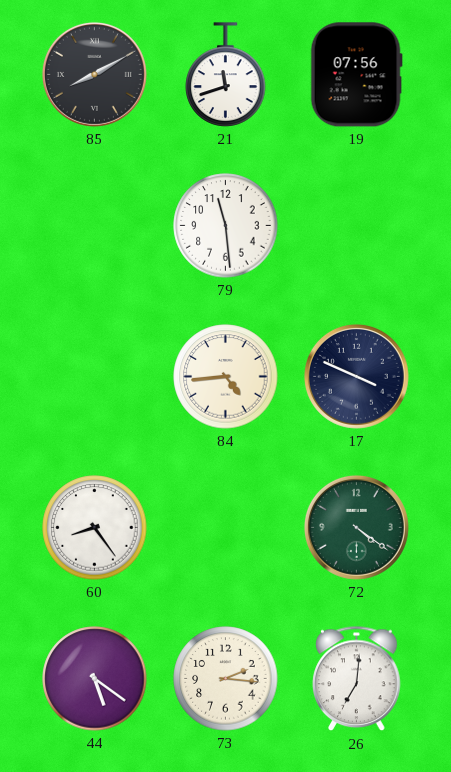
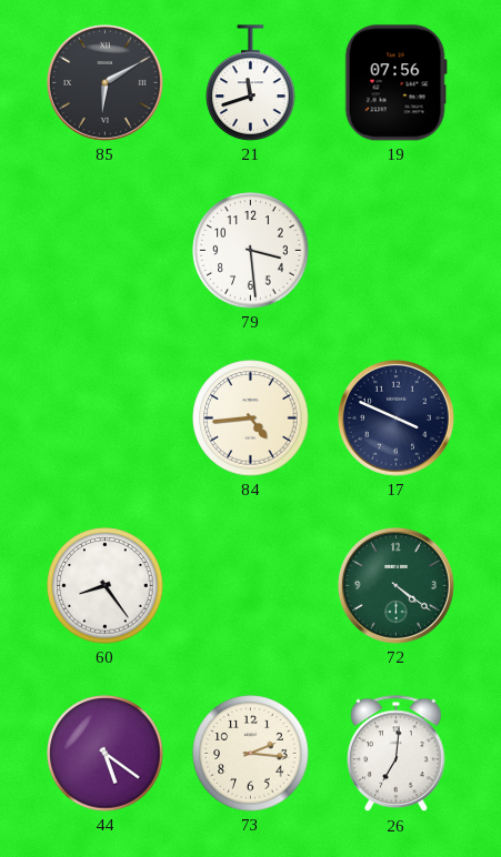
85: 8:10 -> 6:10 (104, 82)
79: 11:29 -> 3:29 (251, 251)
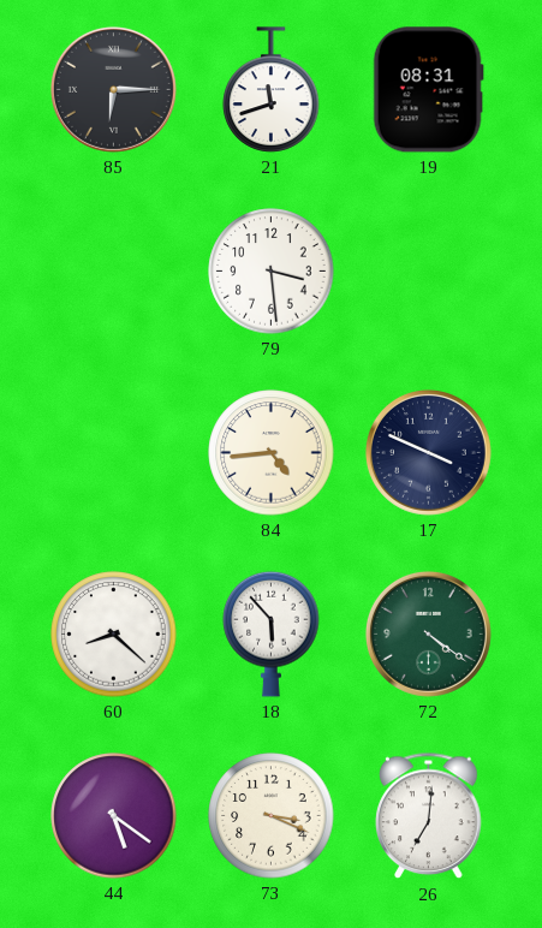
85: 6:10 -> 6:15 (113, 89)
19: 07:56 -> 08:31 (428, 90)
60: 8:24 -> 8:22 (114, 635)
18: none -> 5:53 (272, 633)
73: 2:16 -> 3:19 (272, 816)
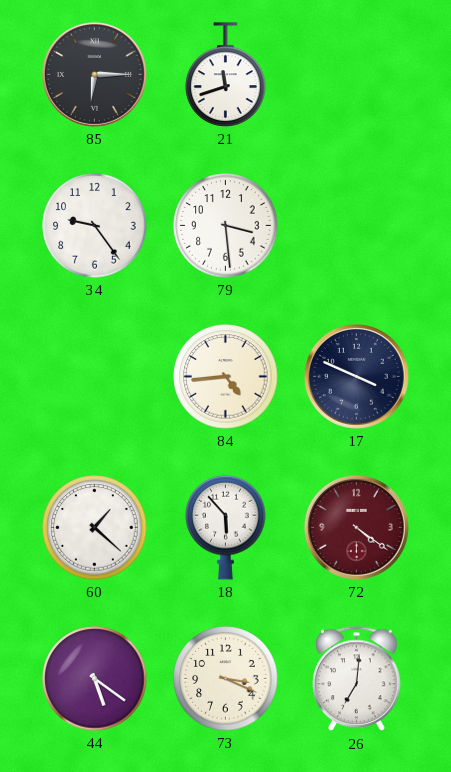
19: 08:31 -> none (428, 90)
34: none -> 9:24 (95, 226)
60: 8:22 -> 1:22 (95, 528)
72 dial: green -> burgundy (356, 527)
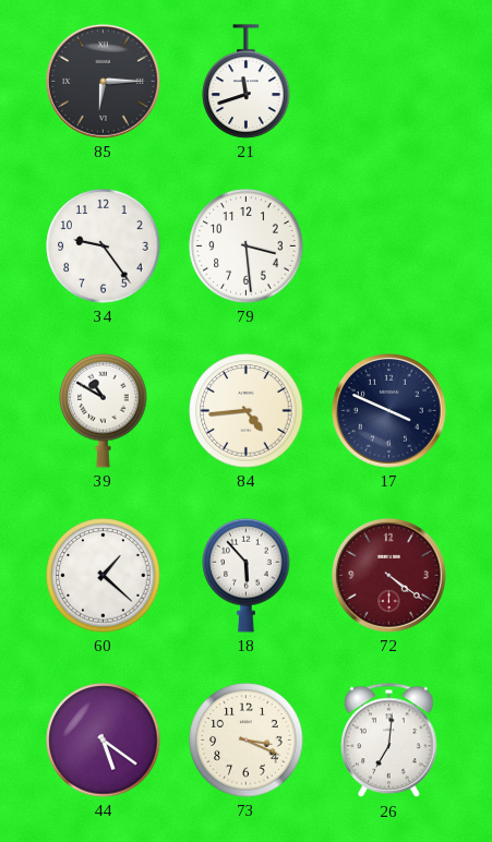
39: none -> 10:50 (104, 410)
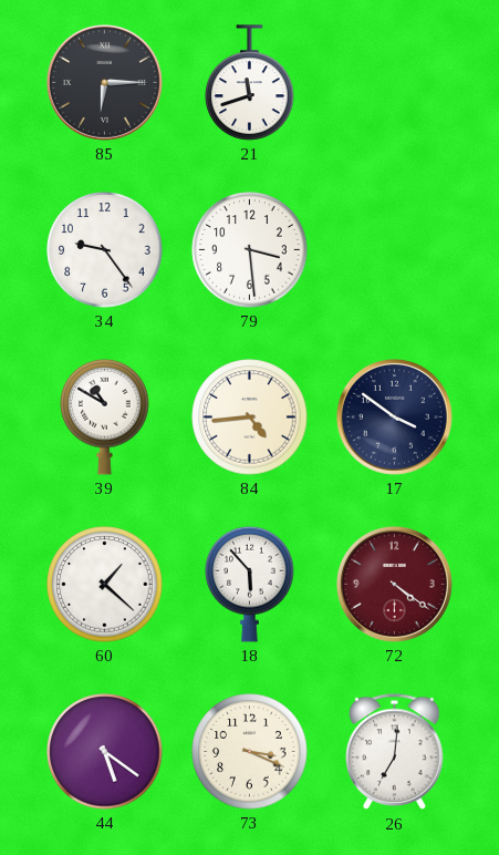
17: 3:49 -> 3:51 (394, 416)
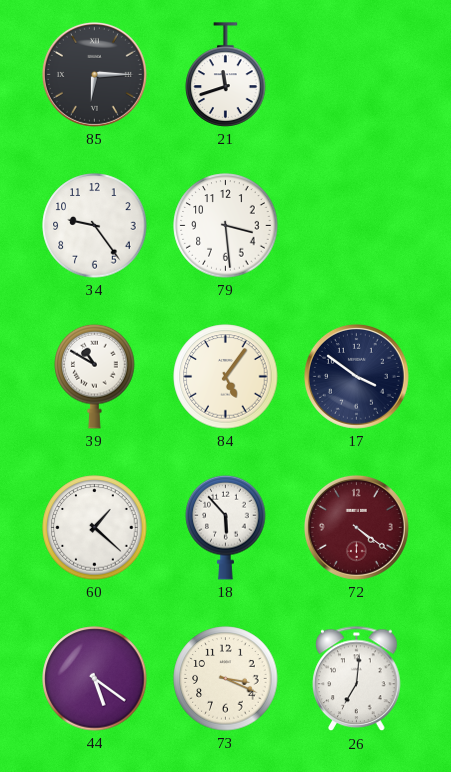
84: 4:44 -> 5:06 (226, 377)
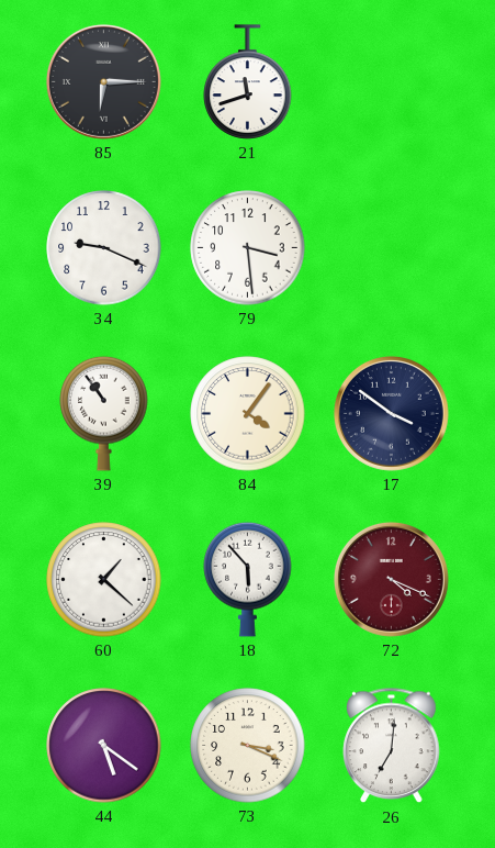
34: 9:24 -> 9:19 (104, 248)
39: 10:50 -> 10:54 (104, 413)
84: 5:06 -> 4:06 (248, 414)
72: 4:21 -> 4:19 (391, 579)
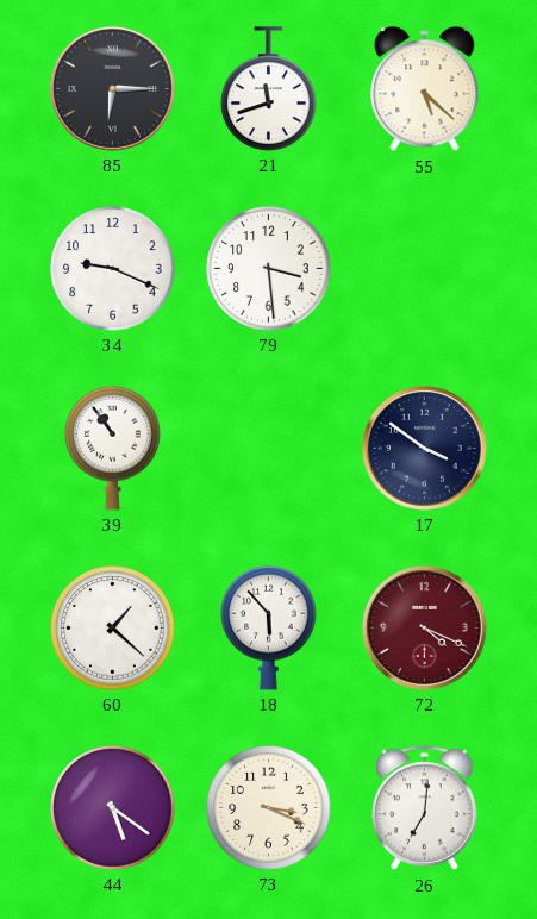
55: none -> 5:22 (425, 89)
84: 4:06 -> none (248, 414)
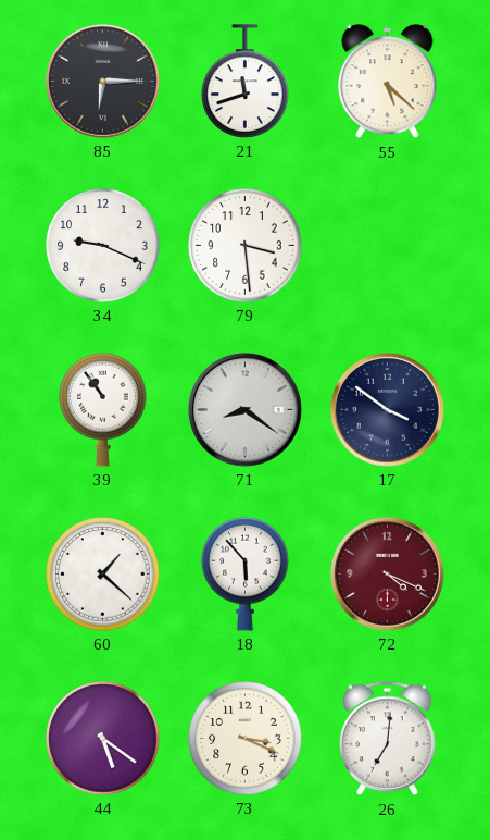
71: none -> 8:21 (244, 409)
